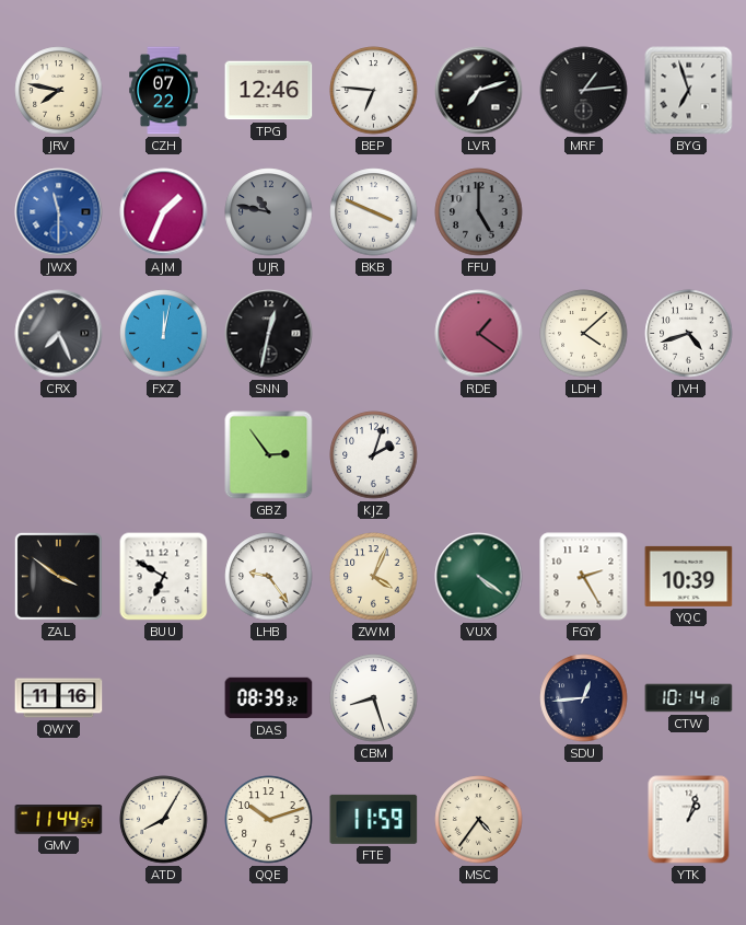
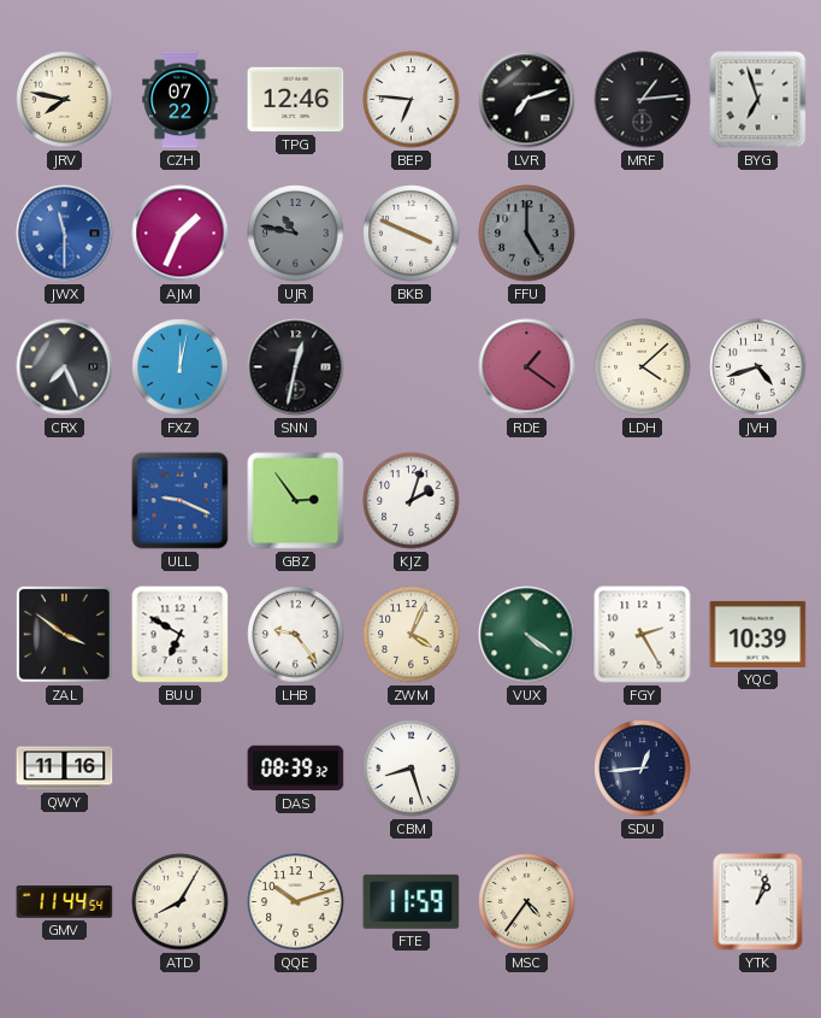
ULL: none -> 9:19 (181, 501)
CTW: 10:14 -> none (689, 698)
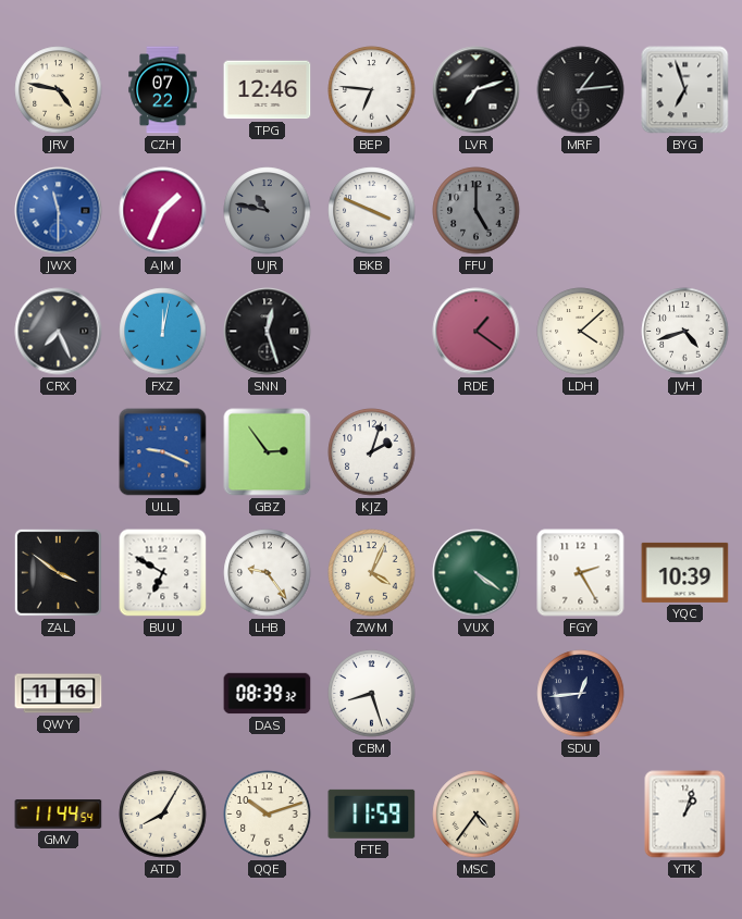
JRV: 7:47 -> 4:47 (59, 90)
SNN: 12:32 -> 12:27 (268, 332)
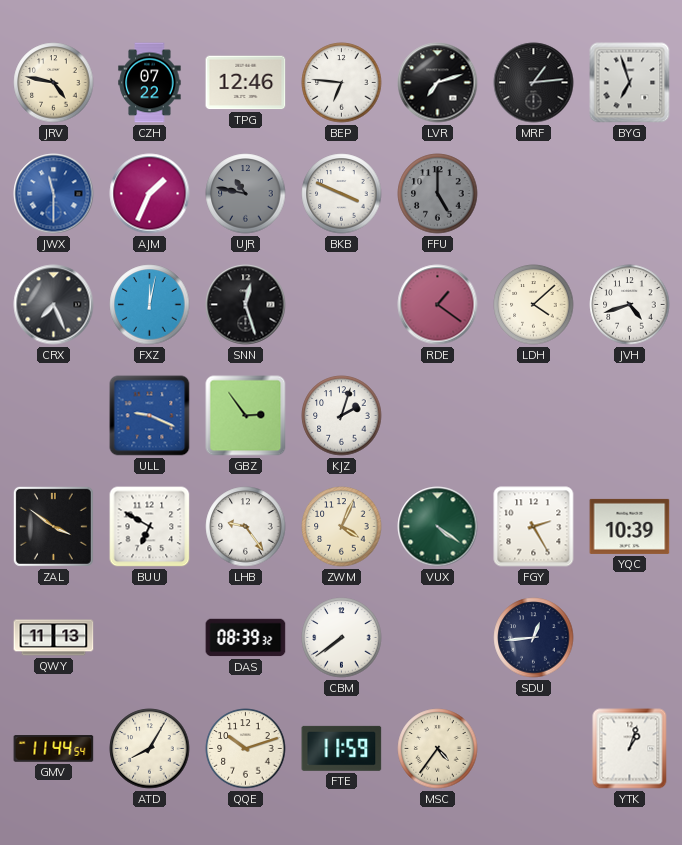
QWY: 11:16 -> 11:13 (54, 638)
CBM: 8:27 -> 7:39 (342, 638)
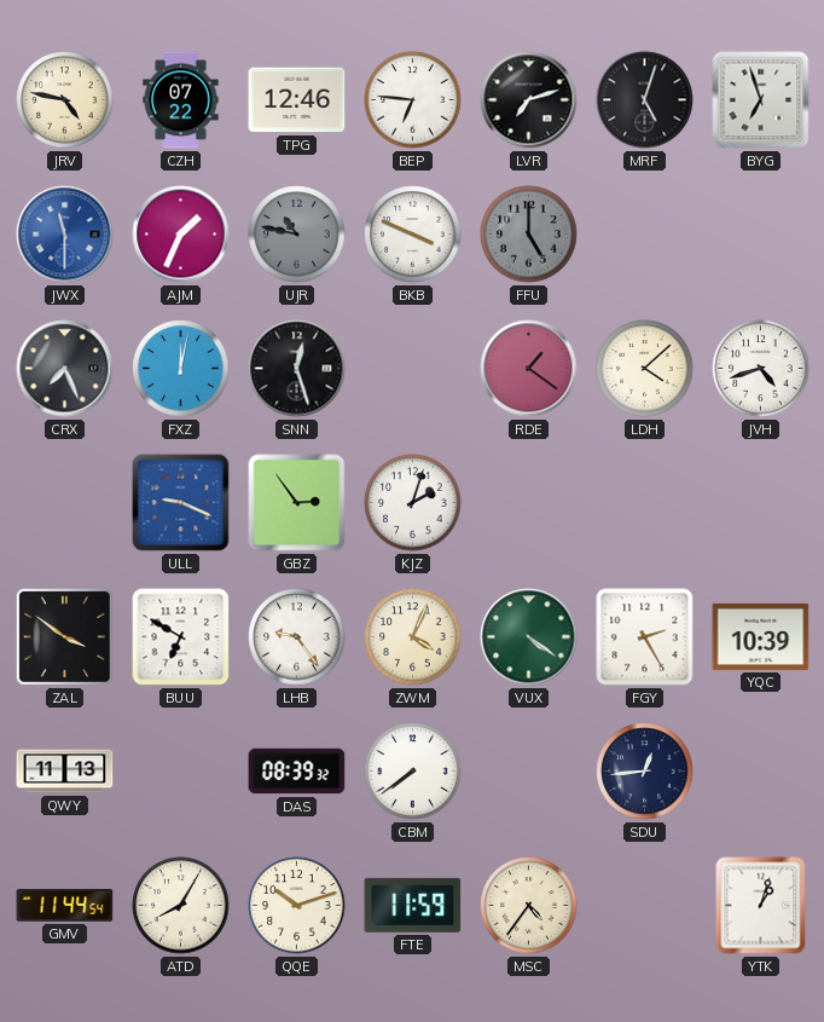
MRF: 1:14 -> 5:03 (645, 100)
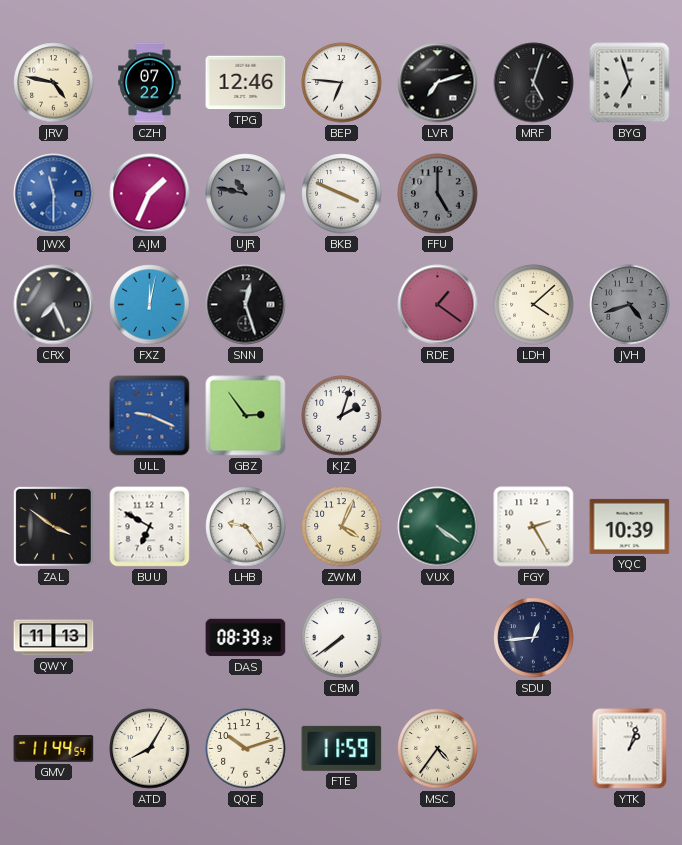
JVH dial: white -> grey (630, 305)
